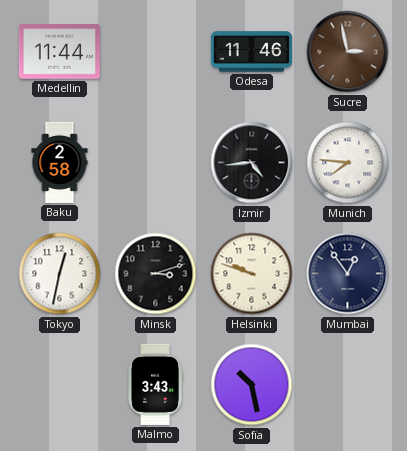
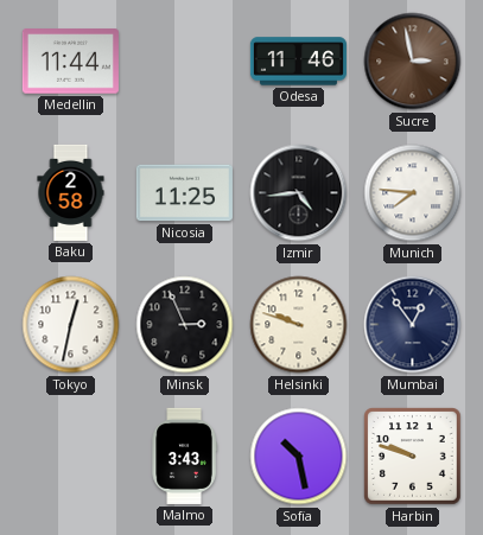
Nicosia: none -> 11:25 (184, 193)
Minsk: 3:12 -> 2:56 (185, 325)
Harbin: none -> 9:48 (413, 457)
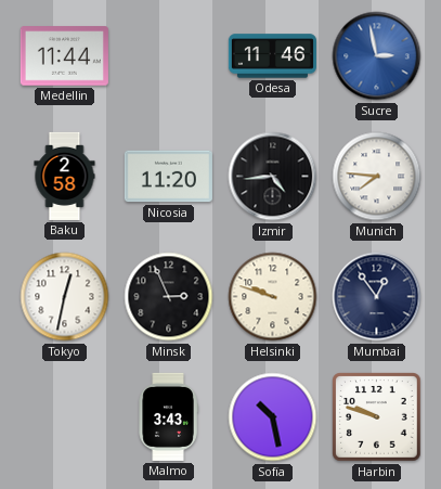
Sucre dial: brown -> blue (377, 56)
Nicosia: 11:25 -> 11:20 (168, 177)
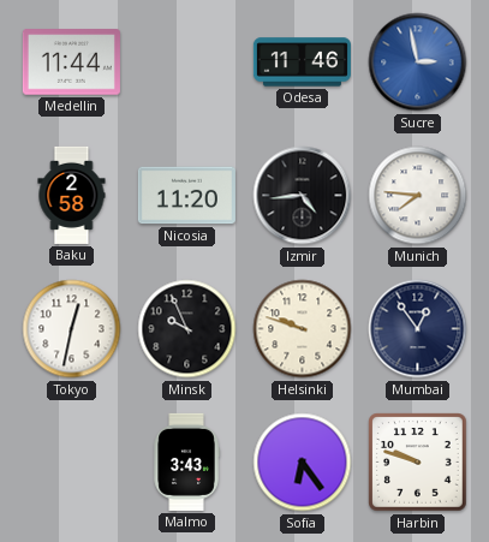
Minsk: 2:56 -> 9:56 (187, 329)
Sofia: 10:28 -> 6:24 (303, 463)
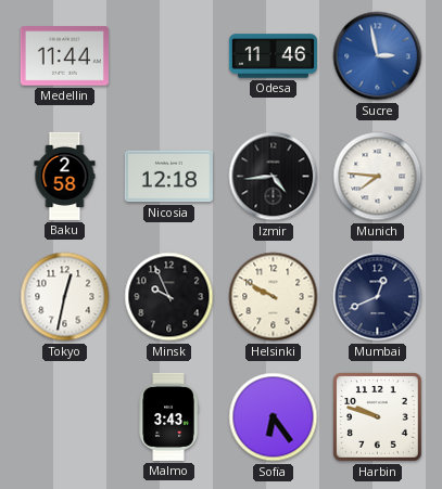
Nicosia: 11:20 -> 12:18 (168, 177)
Helsinki: 9:48 -> 9:50 (274, 297)
Mumbai: 12:54 -> 12:41 (378, 297)
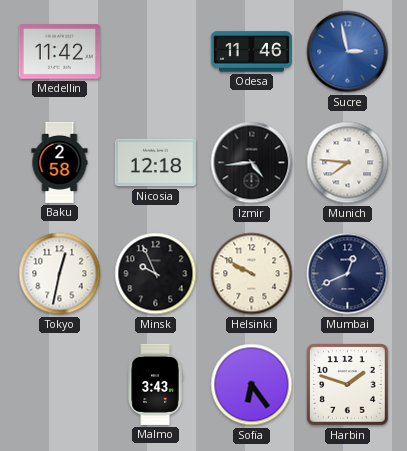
Medellin: 11:44 -> 11:42 (59, 52)
Harbin: 9:48 -> 1:48 (348, 385)
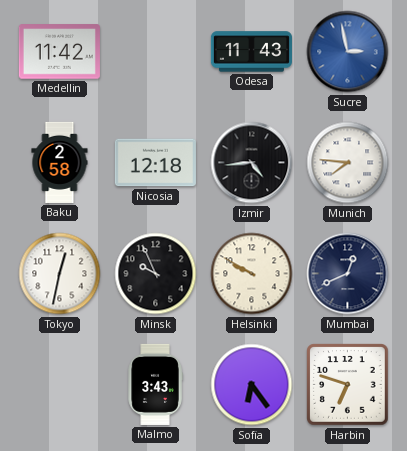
Odesa: 11:46 -> 11:43 (251, 52)
Harbin: 1:48 -> 6:48 (348, 385)
